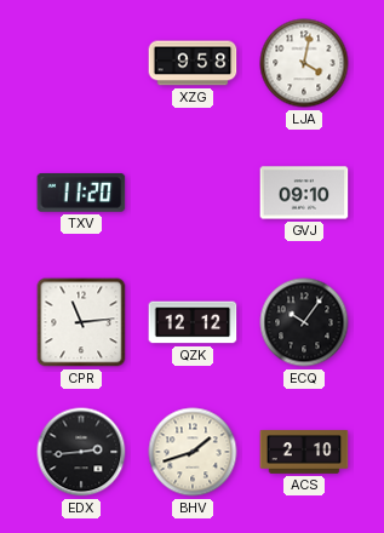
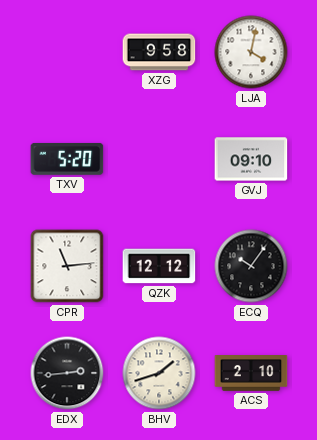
TXV: 11:20 -> 5:20 (67, 159)
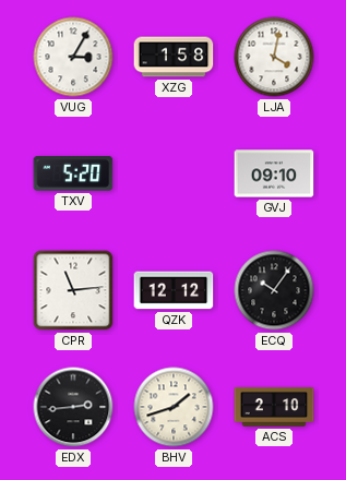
VUG: none -> 3:05 (73, 57)
XZG: 9:58 -> 1:58 (174, 57)
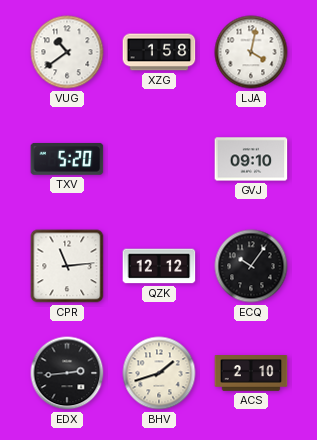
VUG: 3:05 -> 10:39 (67, 52)
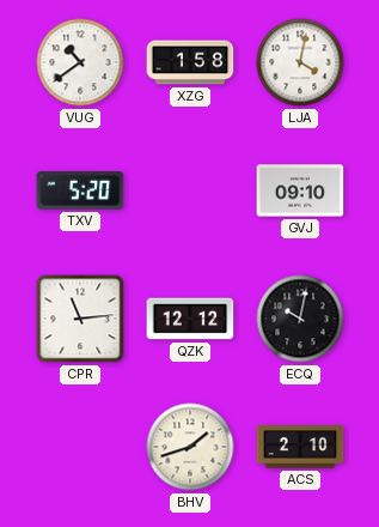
ECQ: 10:06 -> 10:02 (300, 319)
EDX: 2:44 -> none (67, 373)
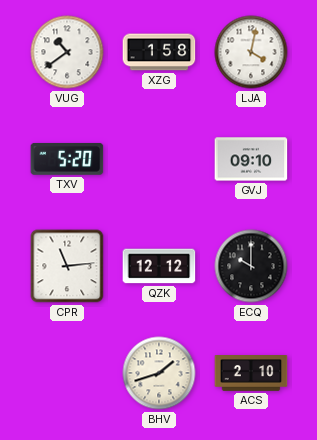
ECQ: 10:02 -> 10:00 (251, 266)
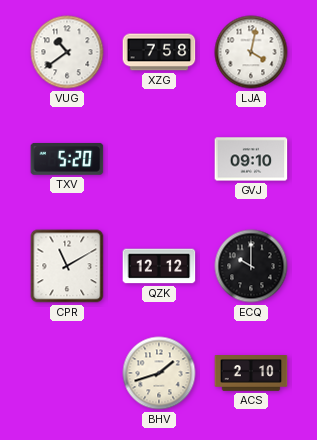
XZG: 1:58 -> 7:58 (159, 52)
CPR: 11:14 -> 11:10 (67, 266)
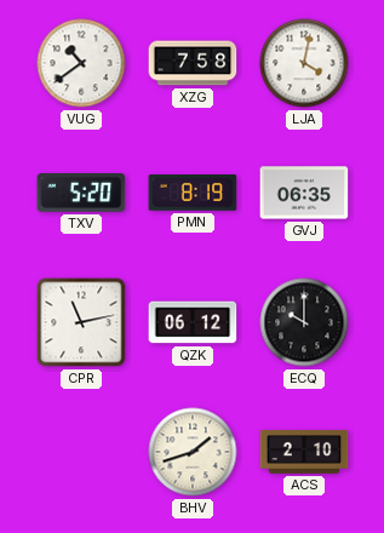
PMN: none -> 8:19 (193, 193)
GVJ: 09:10 -> 06:35 (304, 193)
CPR: 11:10 -> 11:13 (81, 322)
QZK: 12:12 -> 06:12 (193, 322)
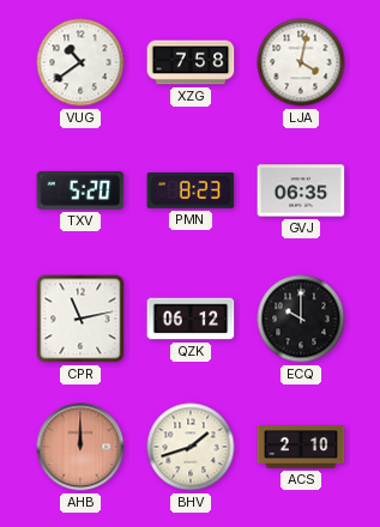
PMN: 8:19 -> 8:23 (191, 190)
AHB: none -> 12:00 (80, 447)
